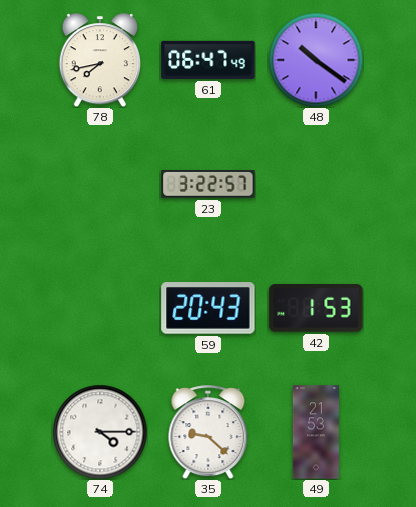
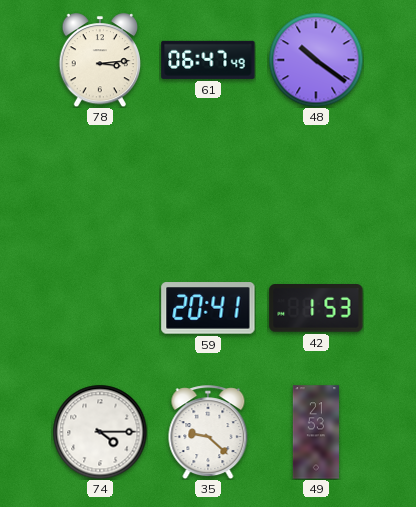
78: 7:43 -> 3:14 (99, 60)
23: 3:22 -> none (208, 185)
59: 20:43 -> 20:41 (208, 308)
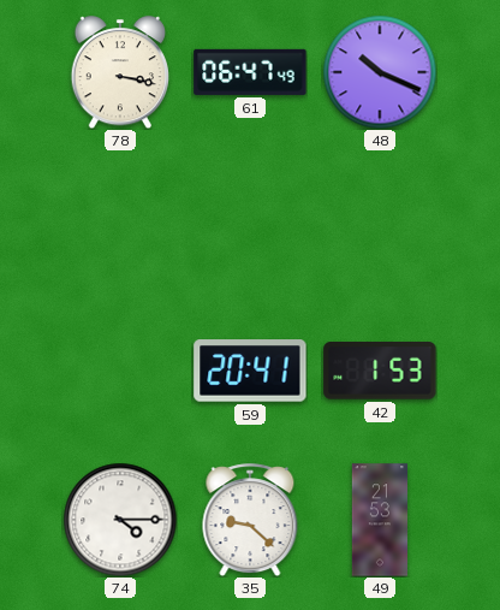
78: 3:14 -> 3:17 (119, 72)
48: 10:21 -> 10:19 (380, 72)
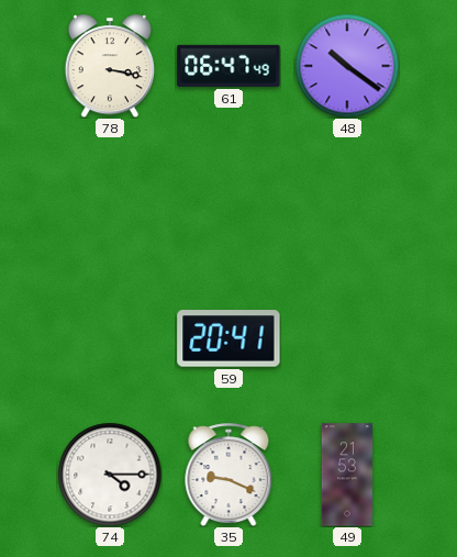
48: 10:19 -> 10:21 (347, 66)
42: 1:53 -> none (380, 372)
35: 9:22 -> 9:19 (228, 475)
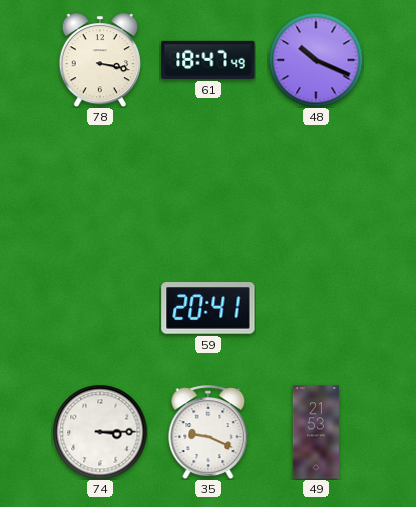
61: 06:47 -> 18:47 (208, 60)
48: 10:21 -> 10:19 (316, 60)
74: 4:15 -> 3:15 (100, 432)
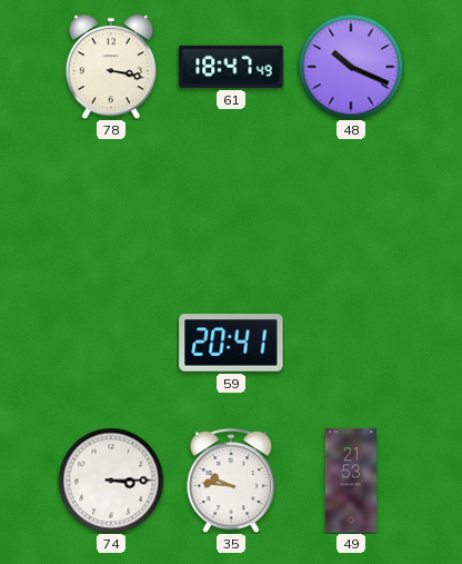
35: 9:19 -> 9:46 (231, 481)
